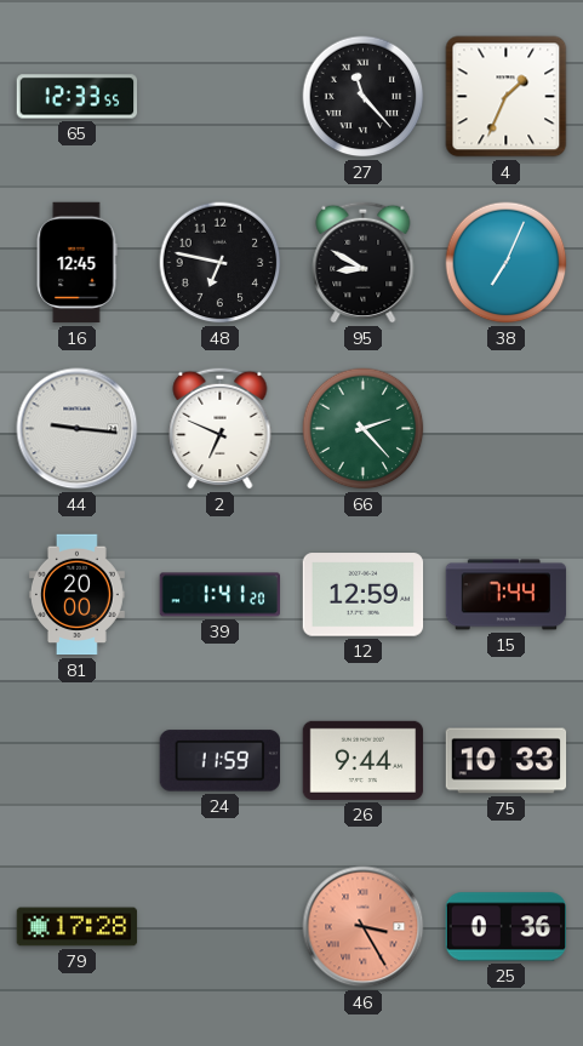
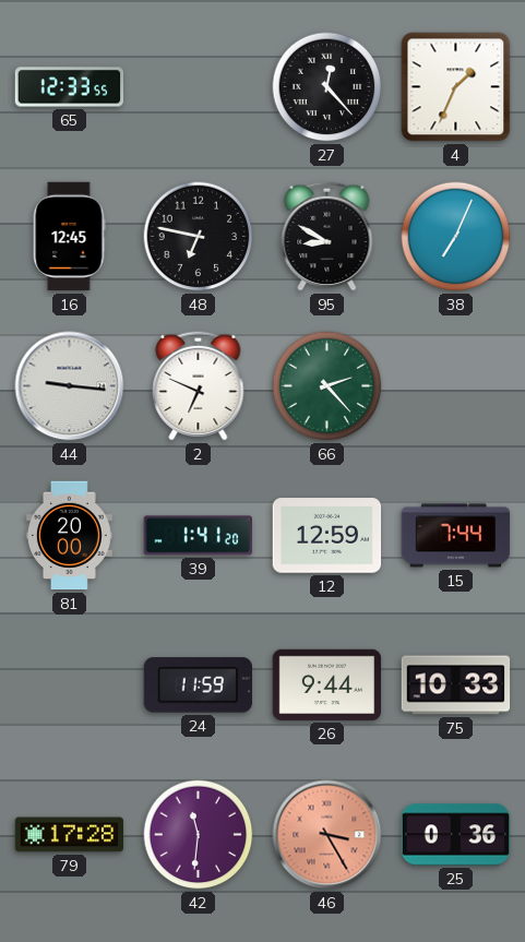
27: 11:23 -> 12:23 (327, 87)
42: none -> 11:31 (199, 835)
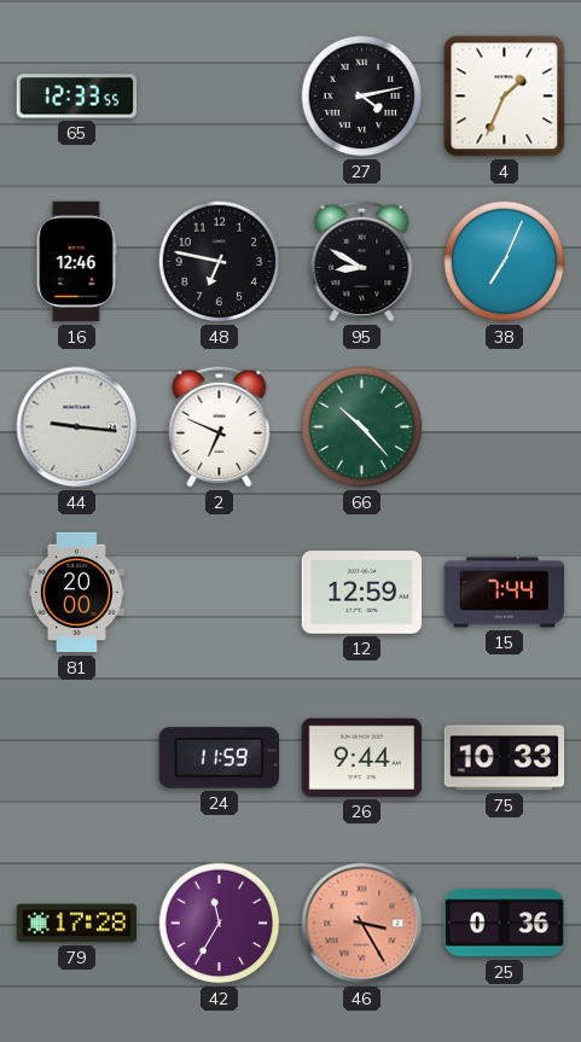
27: 12:23 -> 4:13 (362, 97)
16: 12:45 -> 12:46 (76, 262)
66: 2:23 -> 10:23 (362, 427)
39: 1:41 -> none (199, 536)
42: 11:31 -> 11:35 (220, 924)
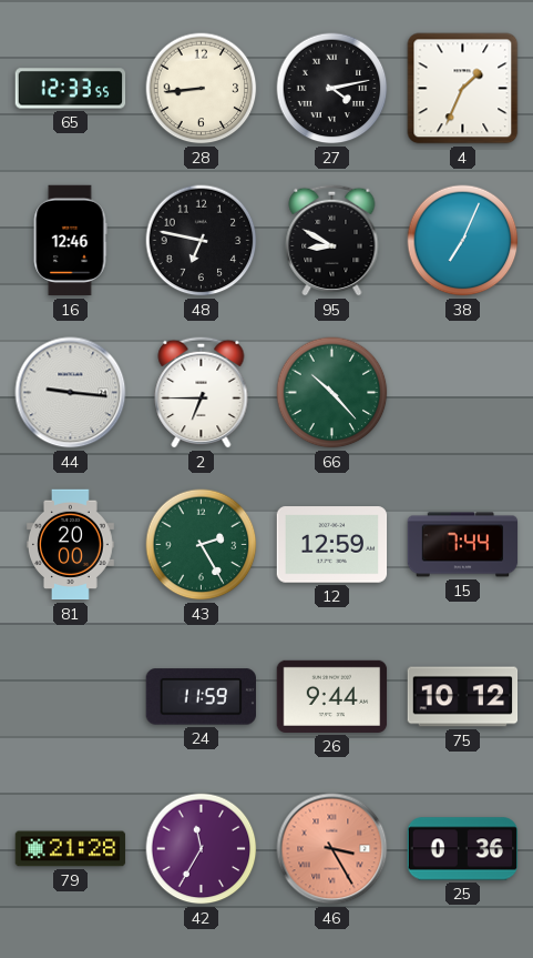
28: none -> 8:44 (202, 89)
2: 6:49 -> 6:45 (202, 392)
43: none -> 2:25 (202, 545)
75: 10:33 -> 10:12 (463, 697)
79: 17:28 -> 21:28 (71, 849)
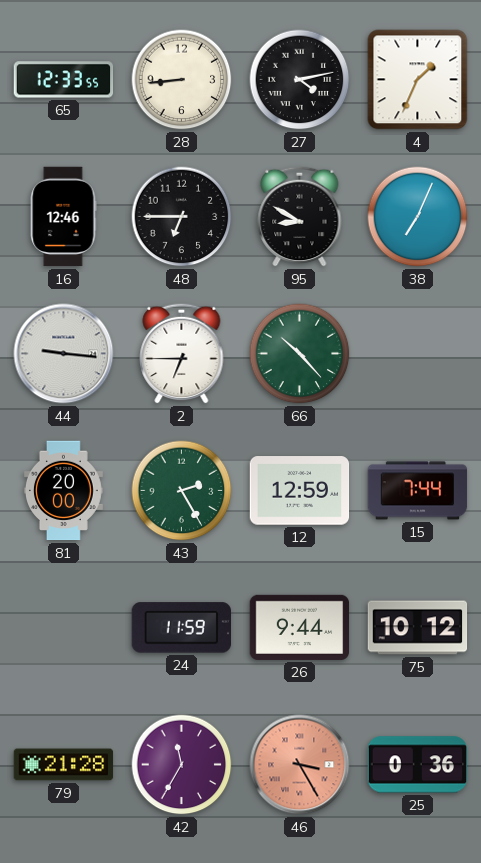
48: 6:47 -> 6:45 (182, 217)
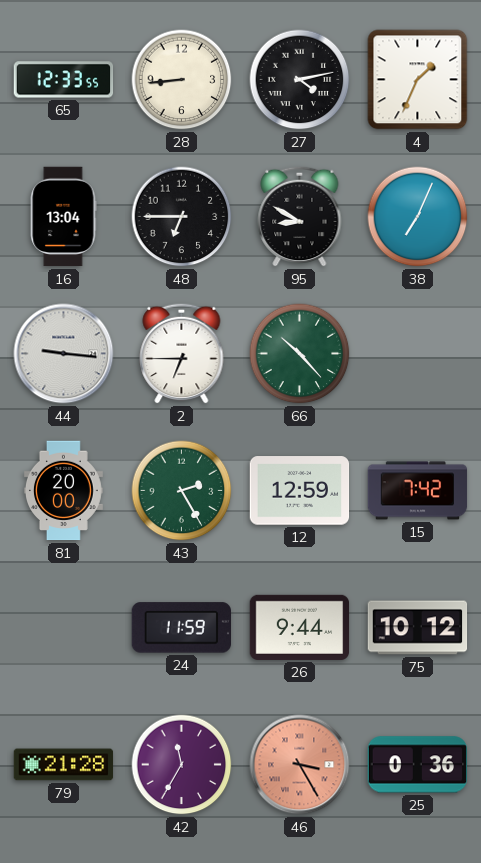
16: 12:46 -> 13:04 (63, 217)
15: 7:44 -> 7:42 (418, 491)
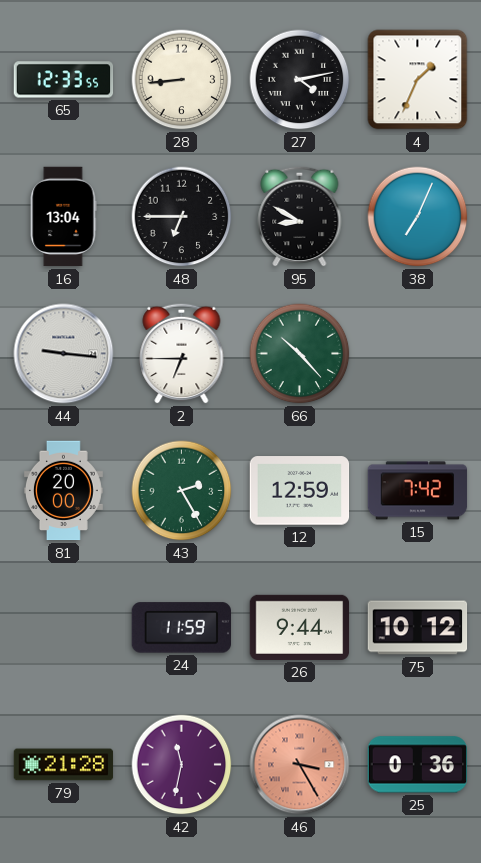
42: 11:35 -> 11:32 (182, 765)
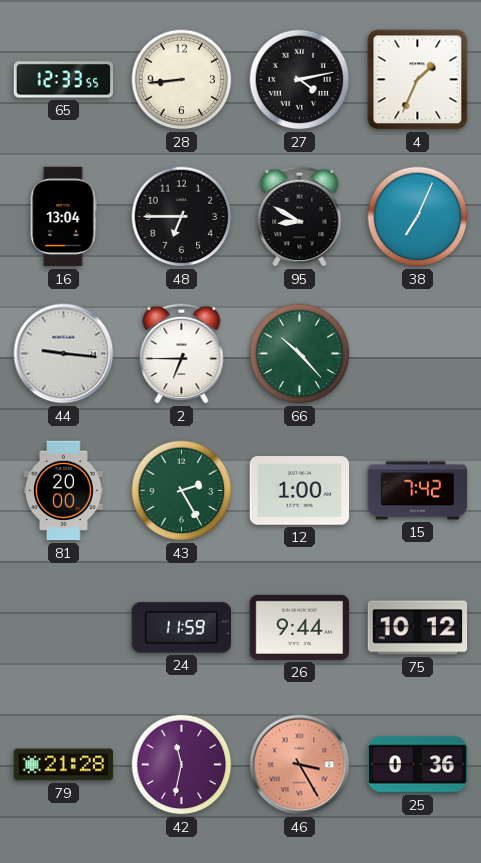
12: 12:59 -> 1:00 (300, 491)
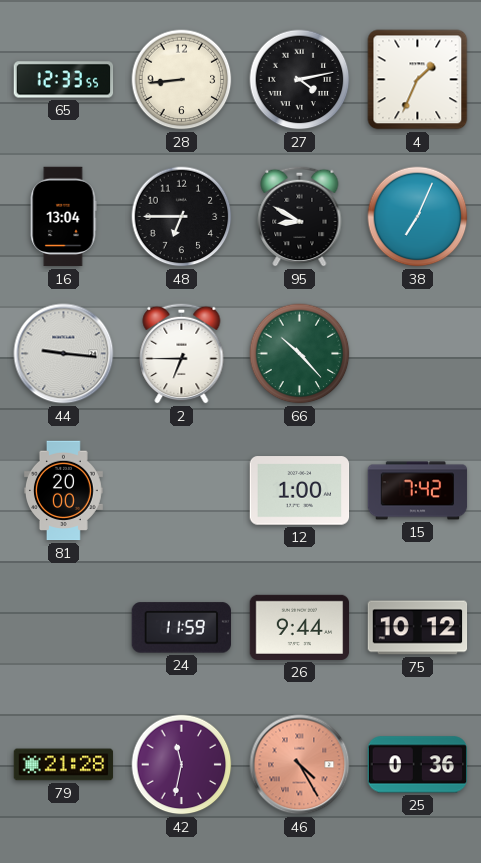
43: 2:25 -> none (182, 491)
46: 3:25 -> 4:25 (300, 765)
